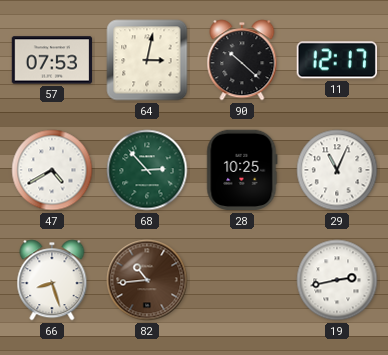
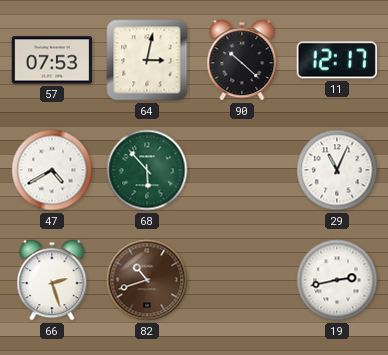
68: 2:53 -> 5:53 (147, 170)
28: 10:25 -> none (242, 170)
66: 8:27 -> 2:27 (52, 280)
82: 10:44 -> 10:42 (147, 280)
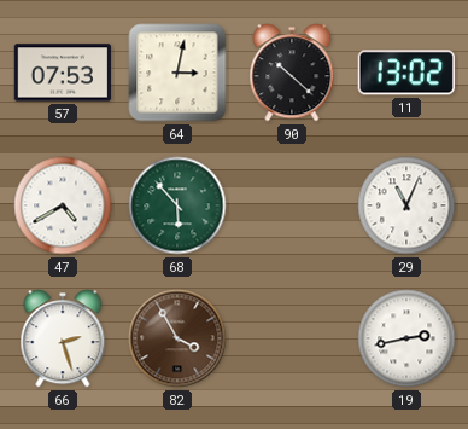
11: 12:17 -> 13:02 (406, 73)
82: 10:42 -> 3:55 (177, 338)
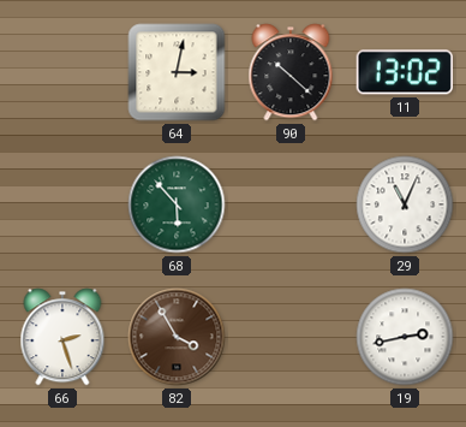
57: 07:53 -> none (63, 73)
47: 4:40 -> none (63, 205)
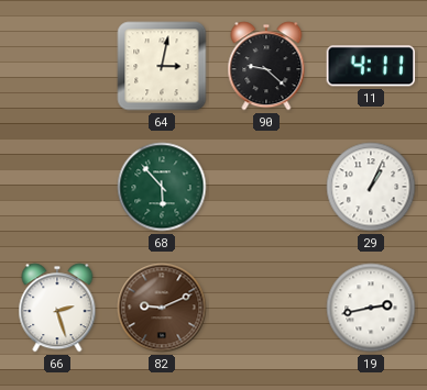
90: 10:22 -> 9:22 (266, 66)
11: 13:02 -> 4:11 (371, 66)
29: 11:04 -> 1:04 (371, 187)
82: 3:55 -> 9:11 (162, 308)
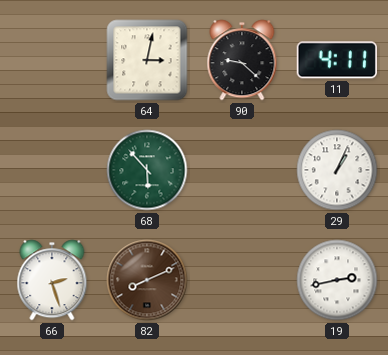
82: 9:11 -> 8:11 (147, 280)
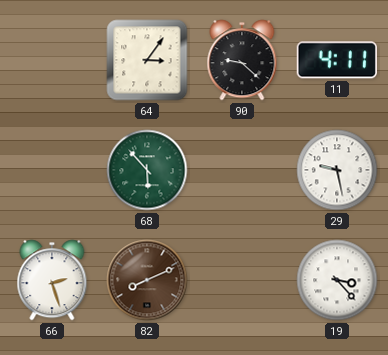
64: 3:02 -> 3:06 (147, 60)
29: 1:04 -> 9:28 (337, 170)
19: 2:43 -> 3:23 (337, 280)
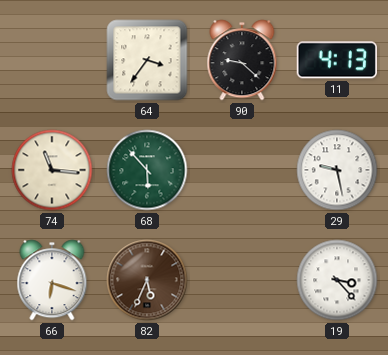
64: 3:06 -> 3:36 (147, 60)
11: 4:11 -> 4:13 (337, 60)
74: none -> 11:16 (52, 170)
66: 2:27 -> 6:18 (52, 280)
82: 8:11 -> 5:34 (147, 280)
